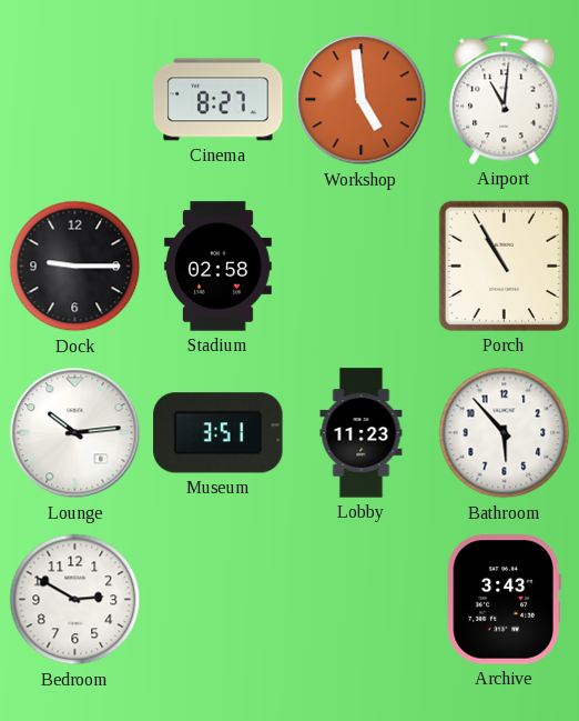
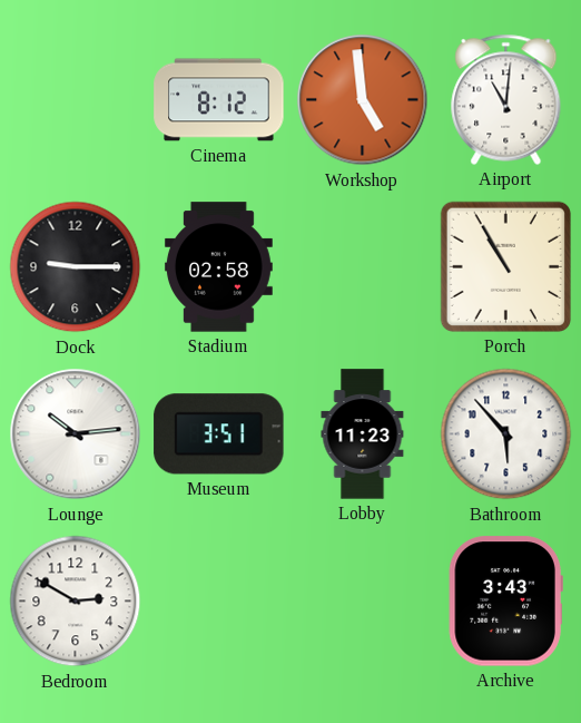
Cinema: 8:27 -> 8:12 (219, 100)
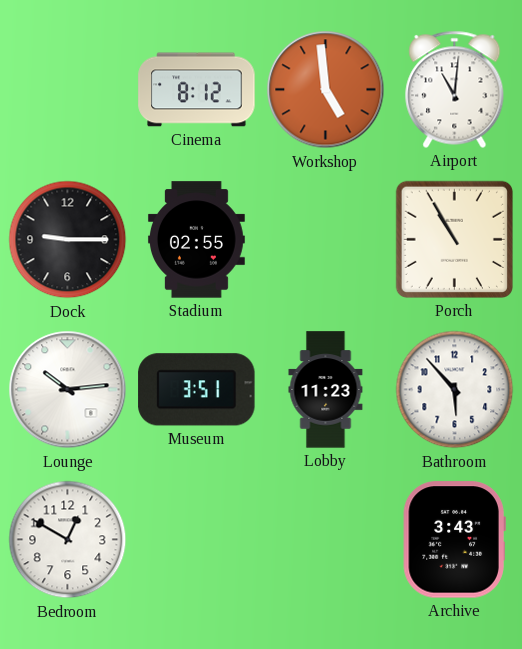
Stadium: 02:58 -> 02:55 (196, 240)
Bedroom: 2:50 -> 12:50 (68, 540)
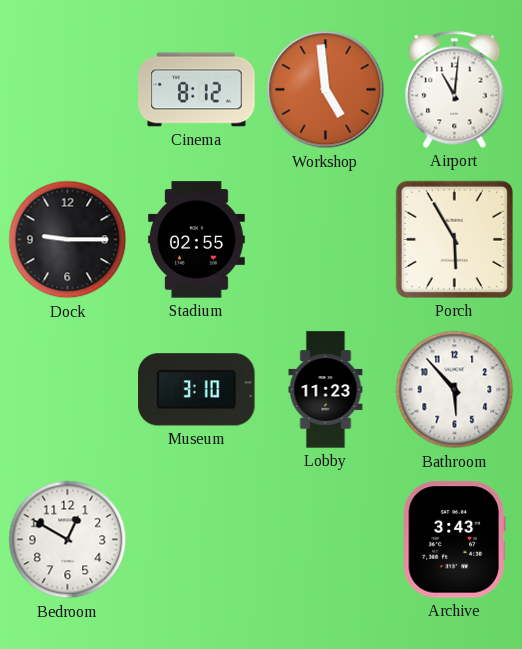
Porch: 10:55 -> 5:55 (454, 239)
Lounge: 10:14 -> none (68, 390)
Museum: 3:51 -> 3:10 (197, 390)
